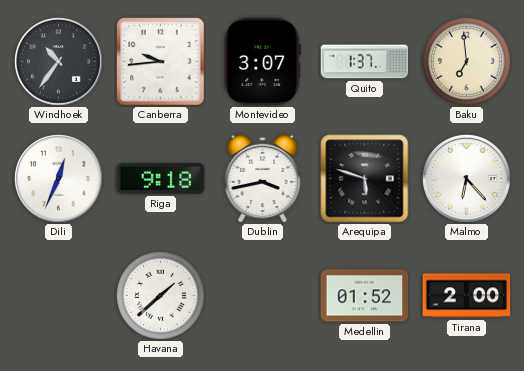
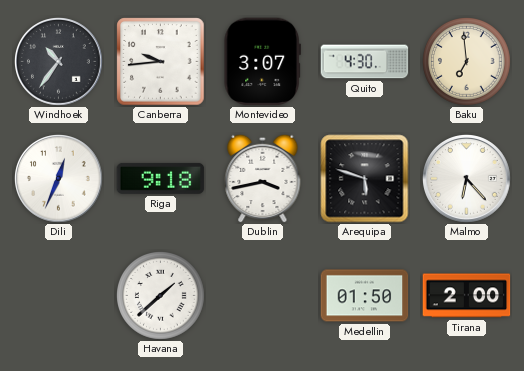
Quito: 1:37 -> 4:30 (365, 62)
Medellin: 01:52 -> 01:50 (365, 296)
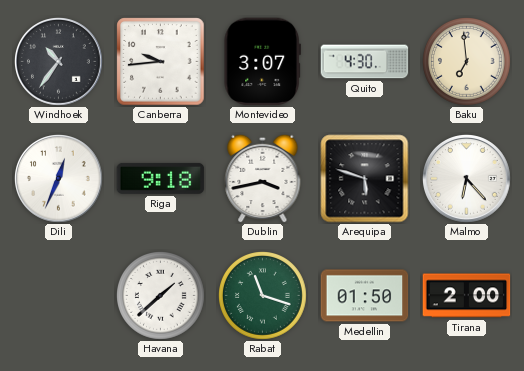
Rabat: none -> 11:18 (263, 296)
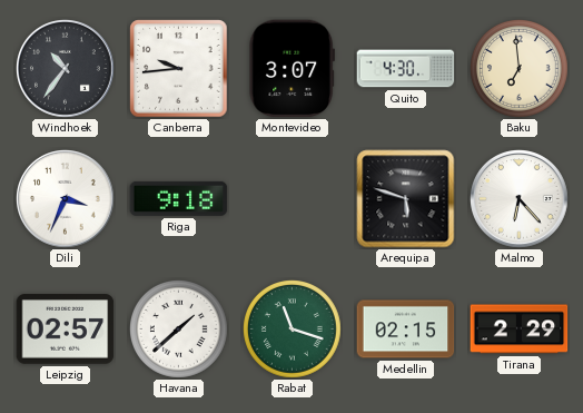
Dili: 12:34 -> 3:34 (66, 199)
Dublin: 3:43 -> none (263, 178)
Leipzig: none -> 02:57 (66, 330)
Medellin: 01:50 -> 02:15 (406, 330)
Tirana: 2:00 -> 2:29 (520, 330)
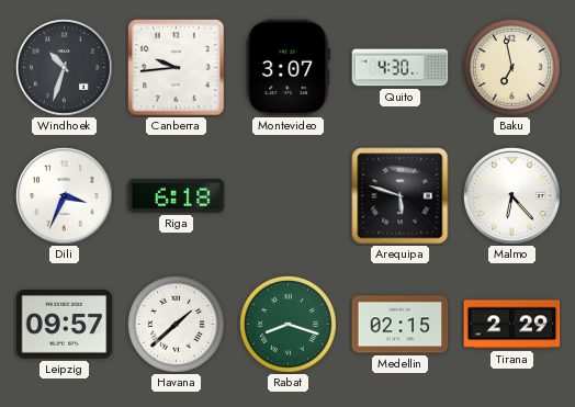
Windhoek: 10:36 -> 10:33 (65, 68)
Baku: 6:59 -> 6:58 (512, 68)
Riga: 9:18 -> 6:18 (177, 195)
Leipzig: 02:57 -> 09:57 (65, 325)
Rabat: 11:18 -> 8:18 (289, 325)
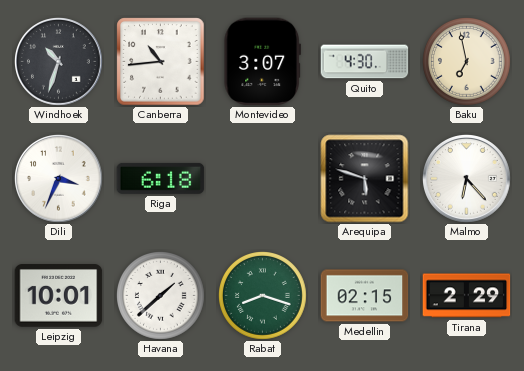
Canberra: 9:44 -> 10:44 (161, 62)
Leipzig: 09:57 -> 10:01 (59, 296)
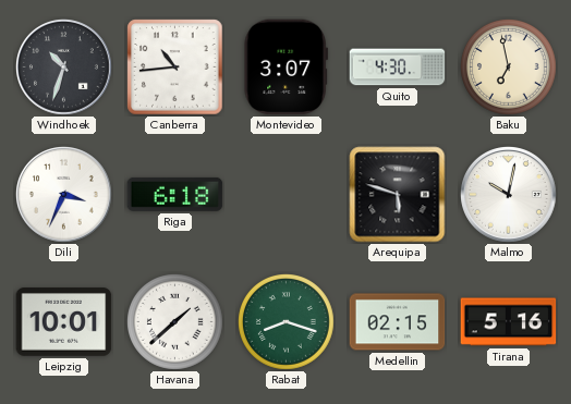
Malmo: 6:23 -> 10:02 (509, 195)
Tirana: 2:29 -> 5:16 (509, 322)
